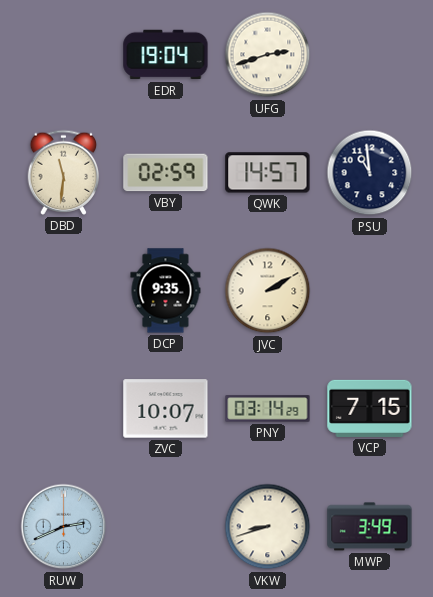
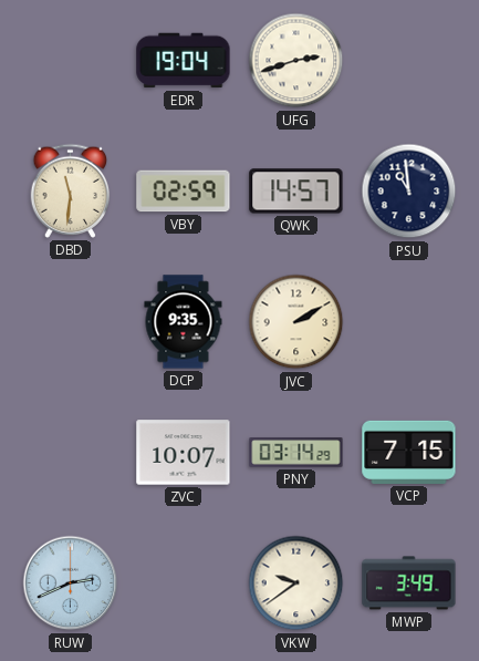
VKW: 8:42 -> 9:39 (296, 583)
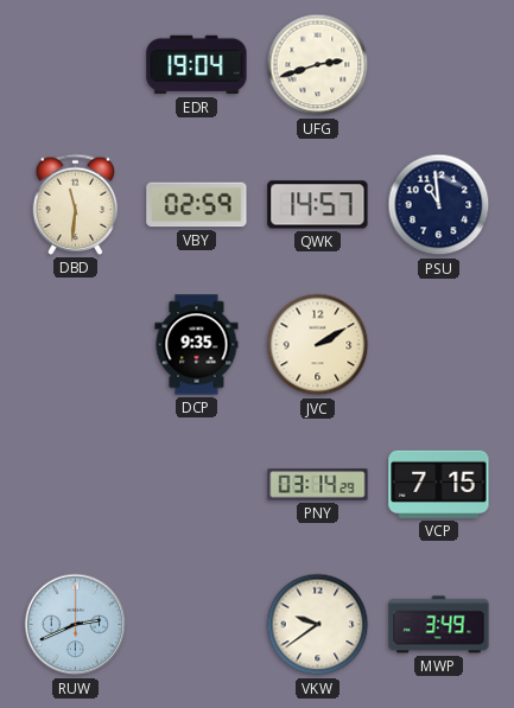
ZVC: 10:07 -> none (184, 453)
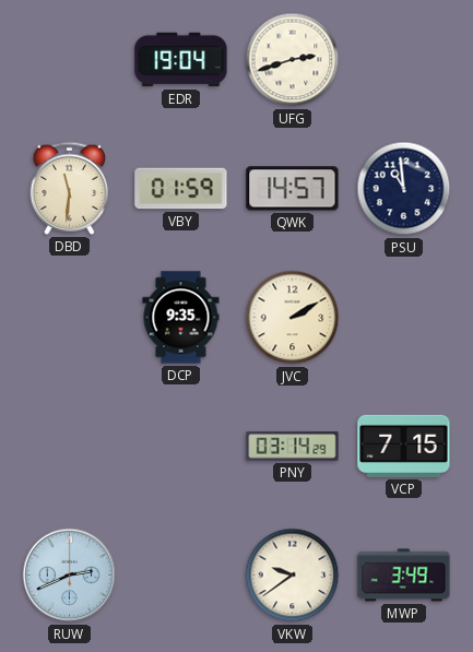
VBY: 02:59 -> 01:59 (181, 189)
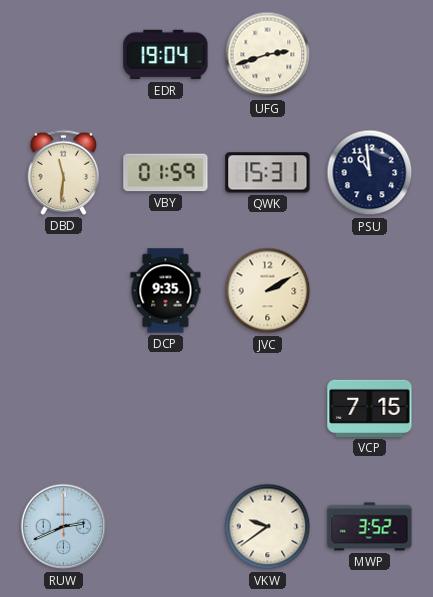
QWK: 14:57 -> 15:31 (268, 173)
PNY: 03:14 -> none (293, 447)
MWP: 3:49 -> 3:52 (370, 527)
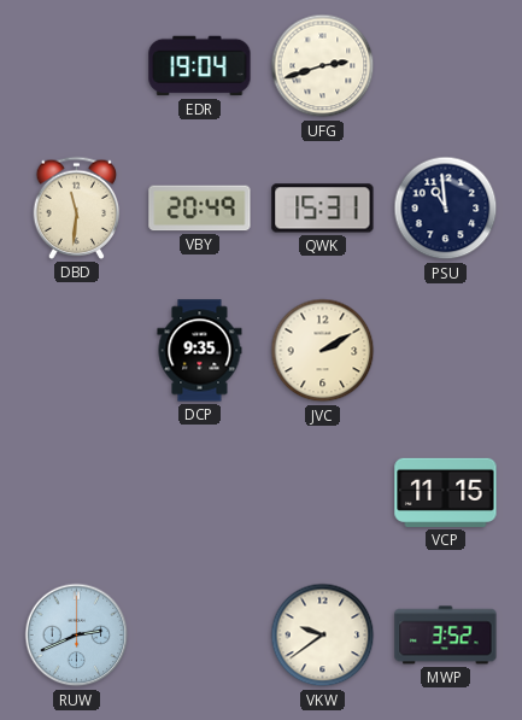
VBY: 01:59 -> 20:49 (200, 209)
VCP: 7:15 -> 11:15 (446, 492)
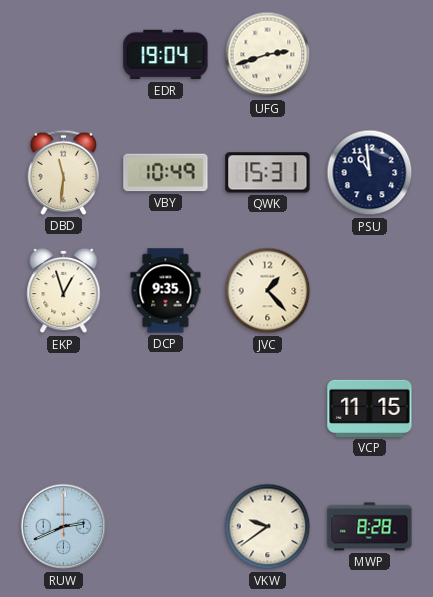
VBY: 20:49 -> 10:49 (166, 173)
EKP: none -> 12:57 (64, 291)
JVC: 2:10 -> 1:23 (268, 291)
MWP: 3:52 -> 8:28 (370, 527)
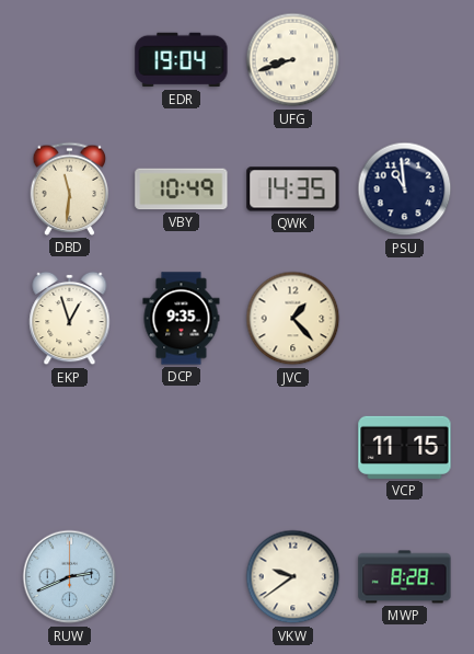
UFG: 2:42 -> 8:42 (293, 60)
QWK: 15:31 -> 14:35 (293, 190)
